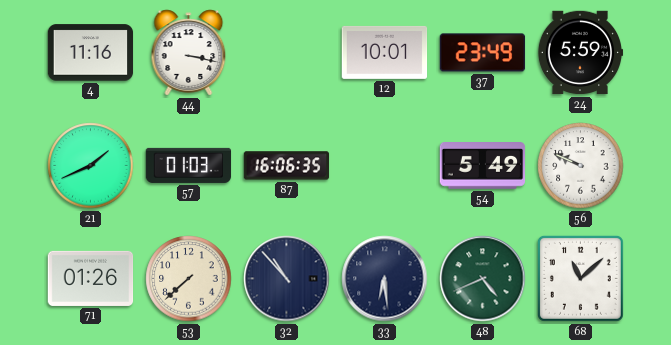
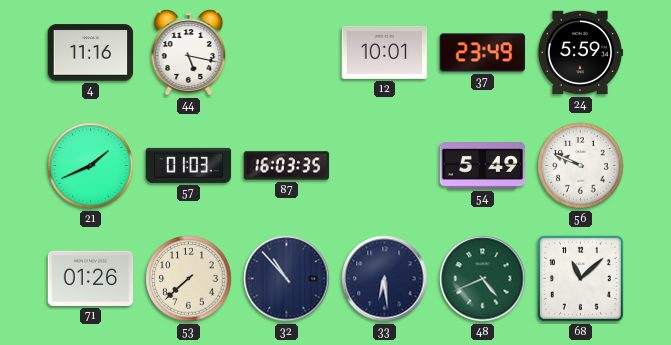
44: 3:17 -> 5:17 (189, 53)
87: 16:06 -> 16:03 (287, 166)
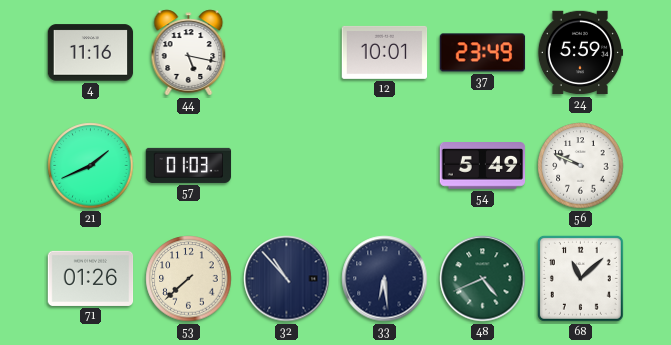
87: 16:03 -> none (287, 166)
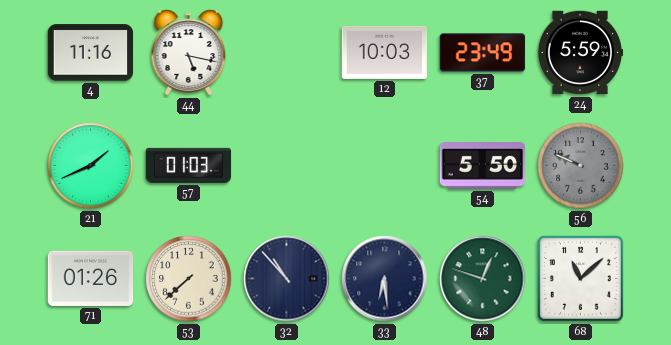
12: 10:01 -> 10:03 (385, 52)
54: 5:49 -> 5:50 (483, 166)
56 dial: white -> grey (581, 166)
48: 4:41 -> 12:48 (483, 279)
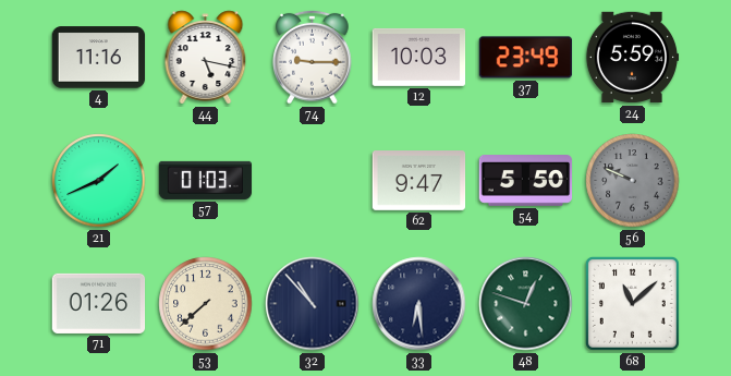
74: none -> 9:15 (313, 57)
62: none -> 9:47 (419, 181)
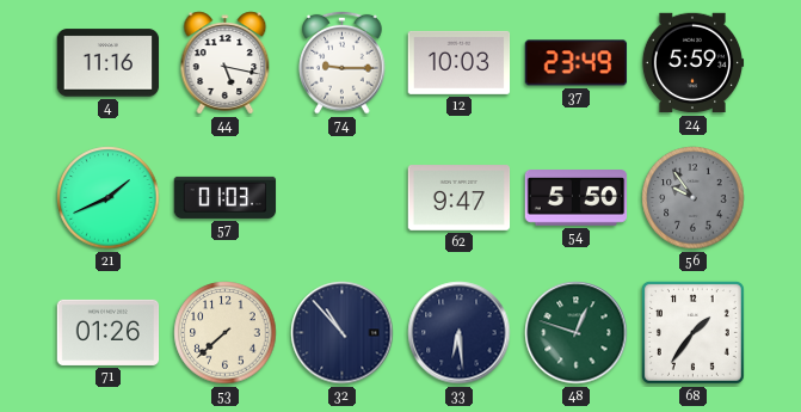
56: 9:49 -> 9:54 (694, 198)
68: 11:08 -> 1:36 (692, 332)
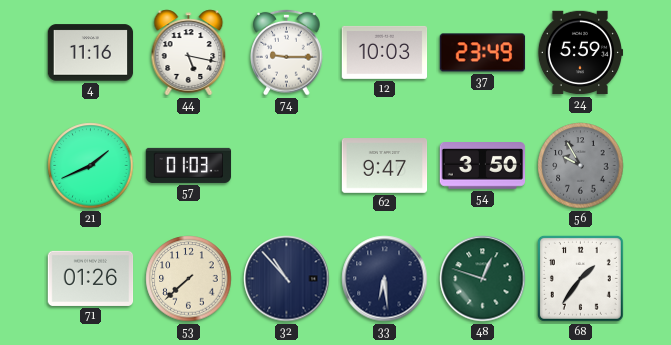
54: 5:50 -> 3:50 (483, 166)
56: 9:54 -> 9:55 (581, 166)
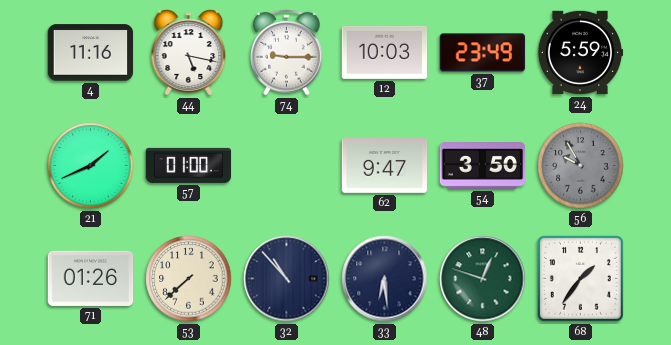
57: 01:03 -> 01:00 (189, 165)
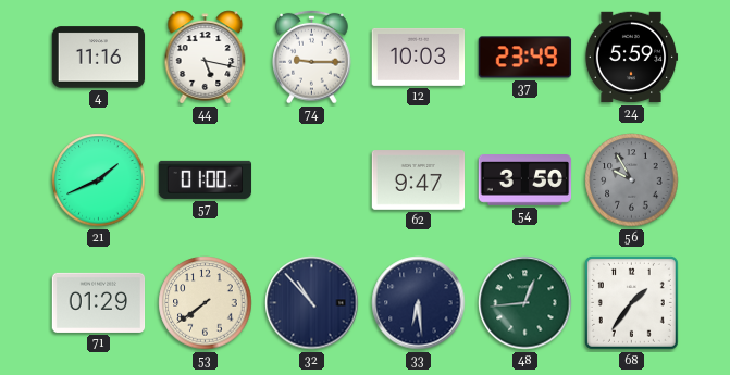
71: 01:26 -> 01:29 (99, 302)
53: 7:38 -> 7:39 (206, 303)
48: 12:48 -> 12:44 (525, 303)
